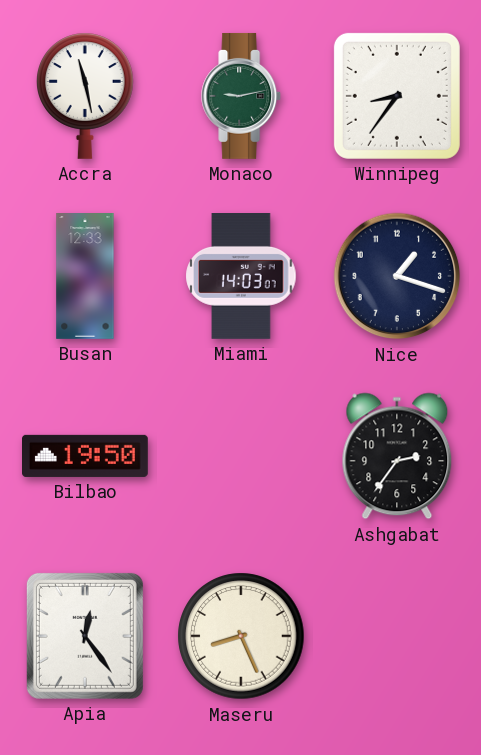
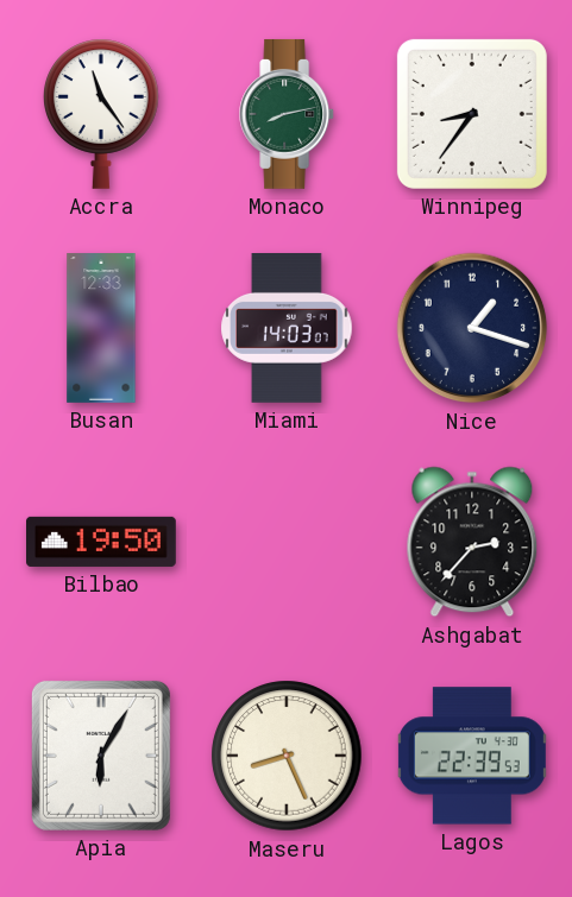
Accra: 11:28 -> 11:24 (102, 114)
Monaco: 9:13 -> 8:13 (288, 114)
Ashgabat: 2:36 -> 2:37 (472, 542)
Apia: 12:24 -> 6:05 (101, 756)
Lagos: none -> 22:39 (472, 756)
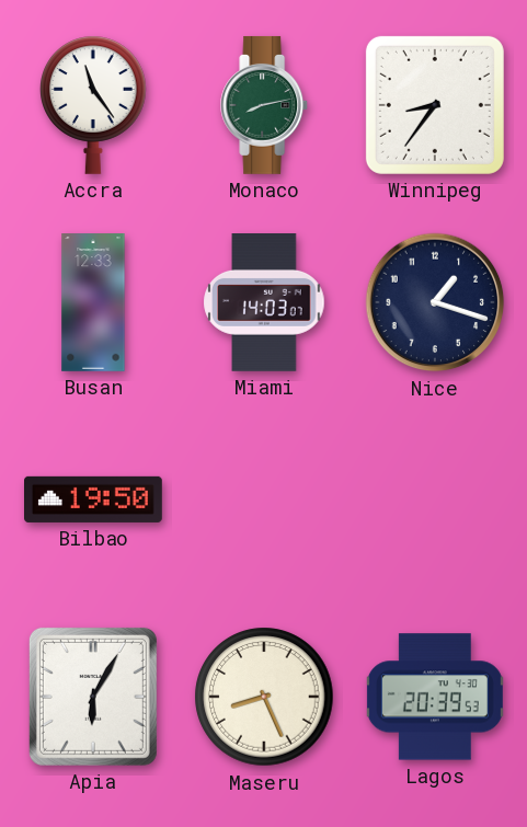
Ashgabat: 2:37 -> none (472, 542)
Lagos: 22:39 -> 20:39 (435, 697)
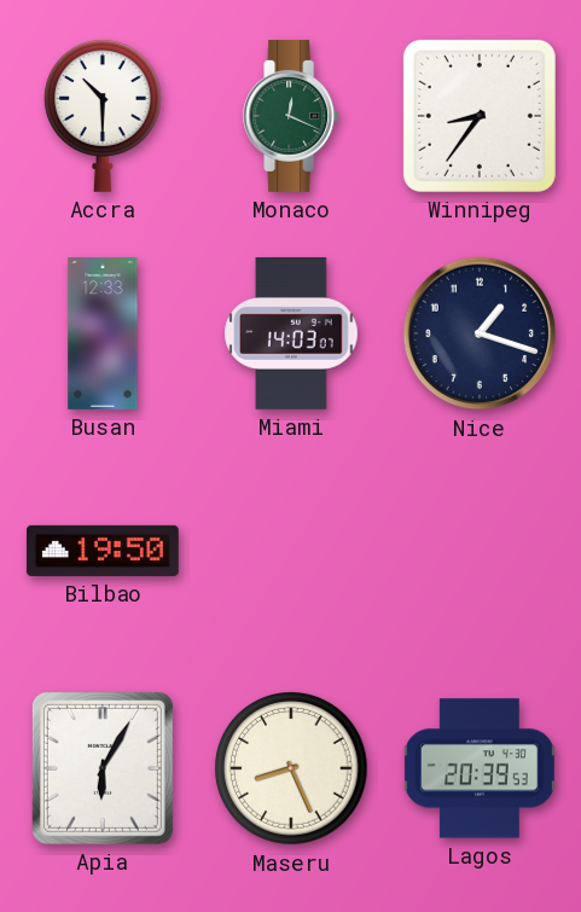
Accra: 11:24 -> 10:30 (104, 116)
Monaco: 8:13 -> 12:19 (292, 116)
